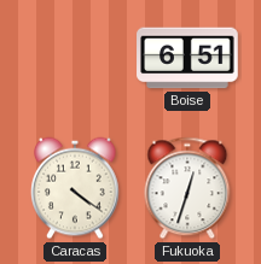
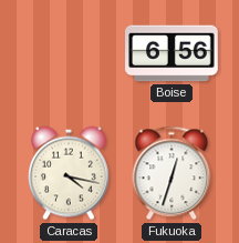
Boise: 6:51 -> 6:56 (172, 53)
Caracas: 4:21 -> 4:17 (70, 173)
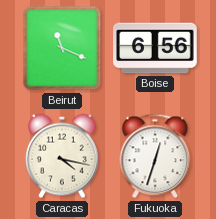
Beirut: none -> 11:19 (62, 48)
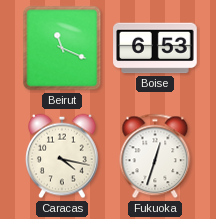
Boise: 6:56 -> 6:53 (155, 48)
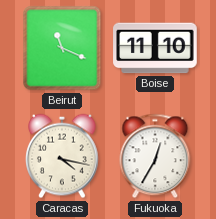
Boise: 6:53 -> 11:10 (155, 48)
Fukuoka: 12:33 -> 12:35 (155, 156)
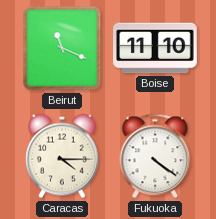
Caracas: 4:17 -> 4:15 (63, 156)
Fukuoka: 12:35 -> 4:21 (155, 156)
